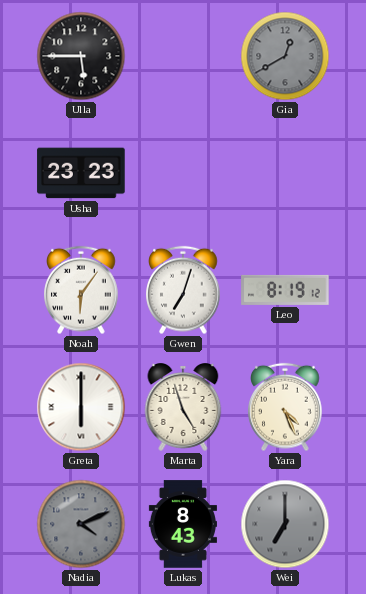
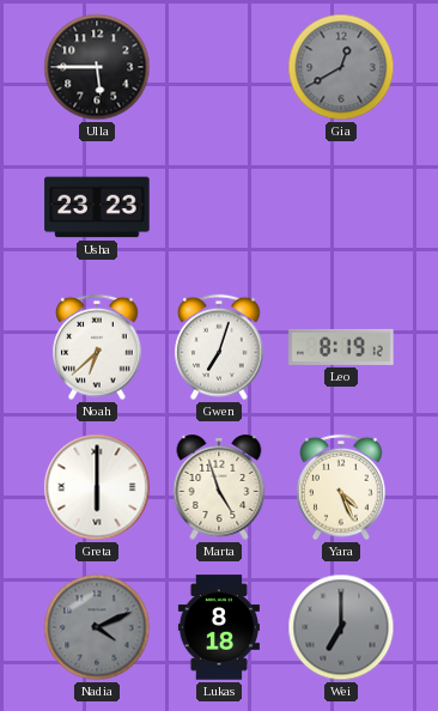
Noah: 6:06 -> 6:38 (97, 347)
Lukas: 8:43 -> 8:18 (219, 627)
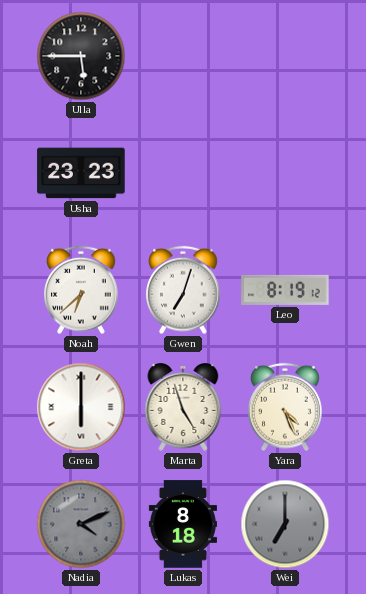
Gia: 12:40 -> none (341, 67)
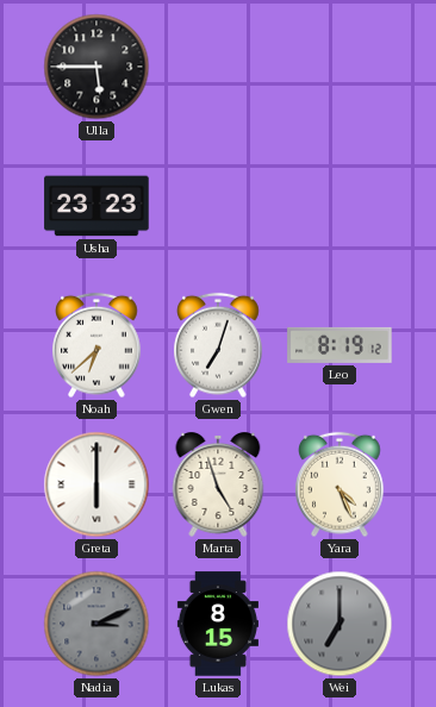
Nadia: 4:11 -> 3:11 (96, 624)
Lukas: 8:18 -> 8:15 (218, 624)
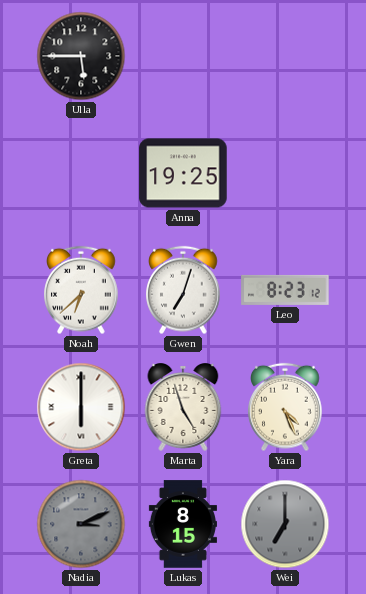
Usha: 23:23 -> none (96, 206)
Anna: none -> 19:25 (183, 173)
Leo: 8:19 -> 8:23 (285, 290)
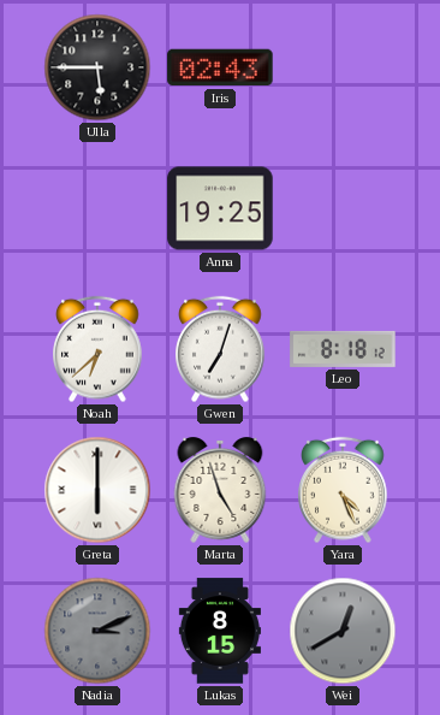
Iris: none -> 02:43 (220, 67)
Leo: 8:23 -> 8:18 (343, 349)
Wei: 7:00 -> 12:40 (343, 631)
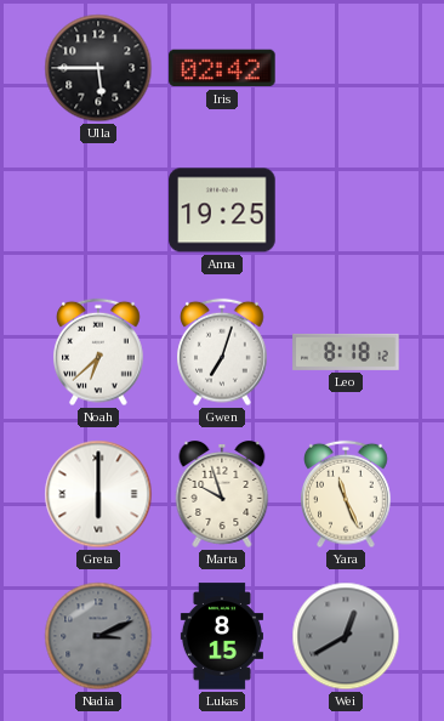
Iris: 02:43 -> 02:42 (222, 68)
Marta: 4:57 -> 9:57 (222, 495)
Yara: 4:26 -> 11:26 (346, 494)
